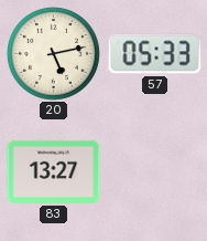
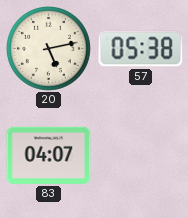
57: 05:33 -> 05:38 (141, 49)
83: 13:27 -> 04:07 (49, 155)
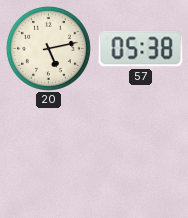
83: 04:07 -> none (49, 155)
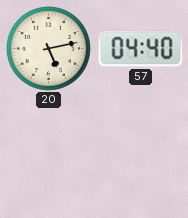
57: 05:38 -> 04:40 (141, 49)
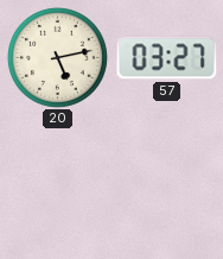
57: 04:40 -> 03:27 (167, 58)
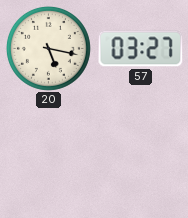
20: 5:13 -> 5:17 (48, 48)
